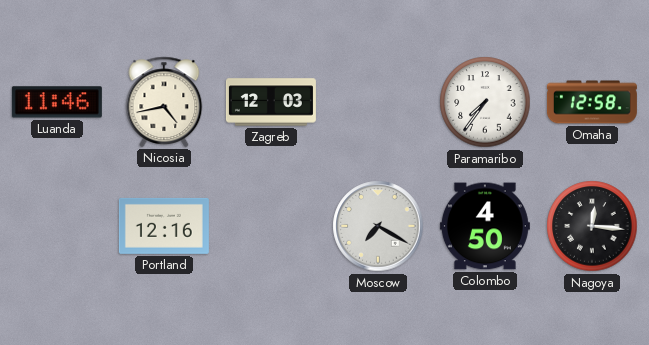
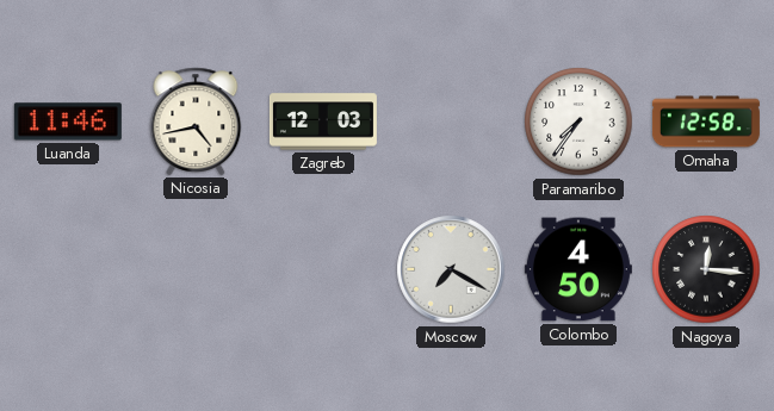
Portland: 12:16 -> none (164, 226)
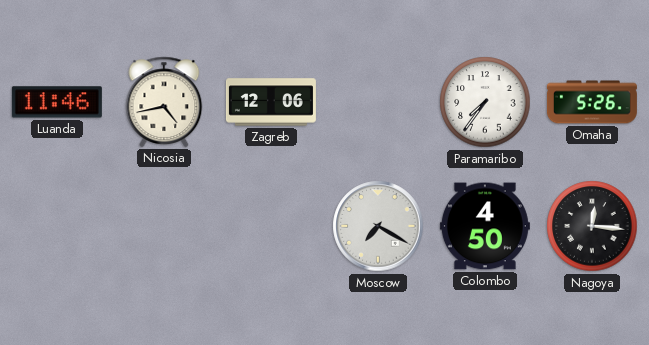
Zagreb: 12:03 -> 12:06 (271, 102)
Omaha: 12:58 -> 5:26 (592, 102)
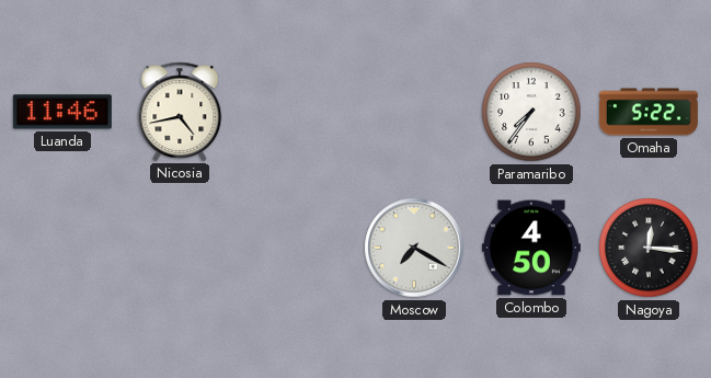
Zagreb: 12:06 -> none (271, 102)
Omaha: 5:26 -> 5:22 (649, 112)
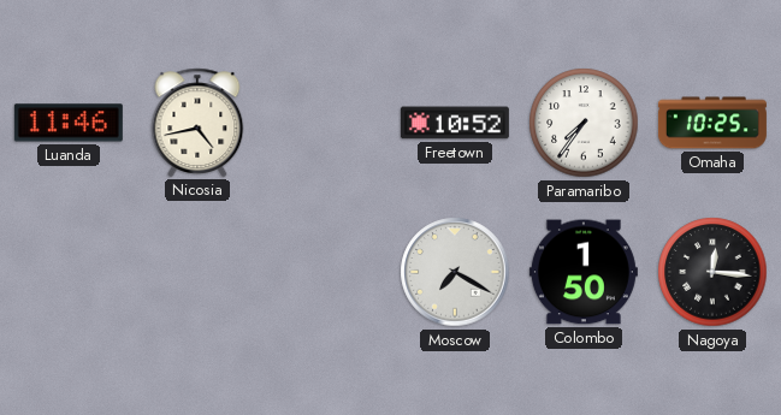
Freetown: none -> 10:52 (455, 123)
Omaha: 5:22 -> 10:25 (712, 123)
Colombo: 4:50 -> 1:50 (584, 272)
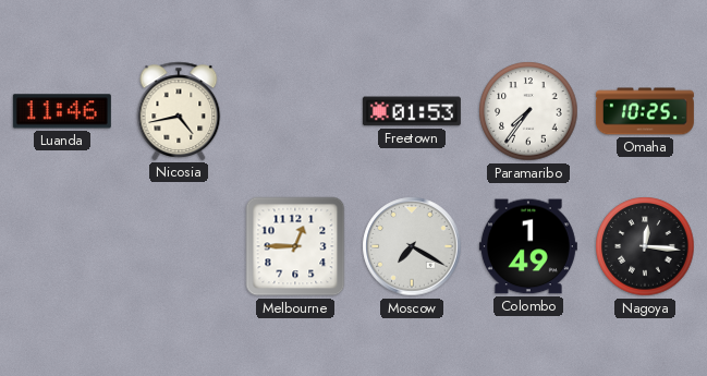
Freetown: 10:52 -> 01:53 (412, 111)
Melbourne: none -> 12:45 (295, 246)
Colombo: 1:50 -> 1:49 (528, 246)
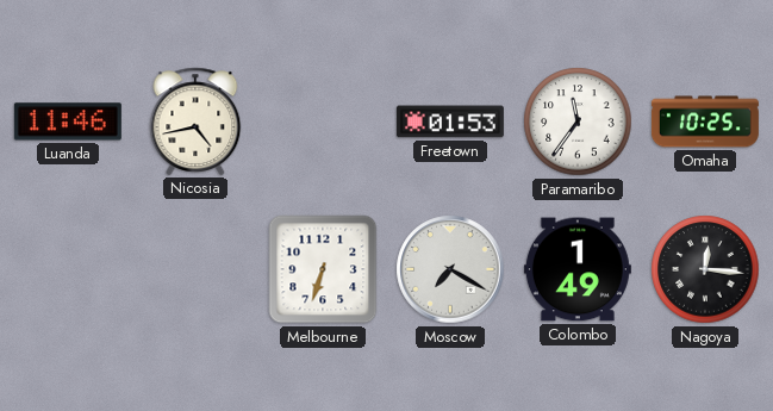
Paramaribo: 7:36 -> 11:36 (578, 122)
Melbourne: 12:45 -> 6:33 (323, 269)
